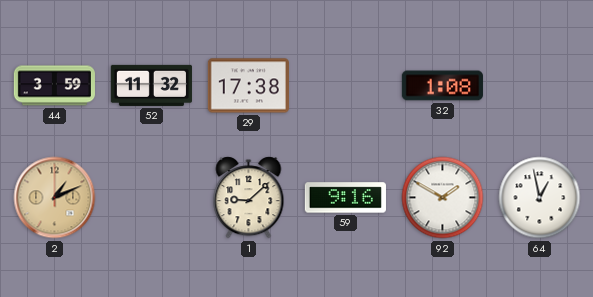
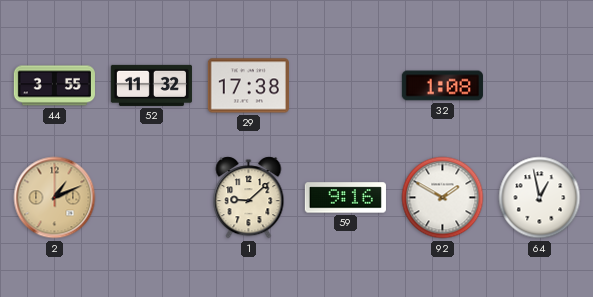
44: 3:59 -> 3:55 (54, 86)
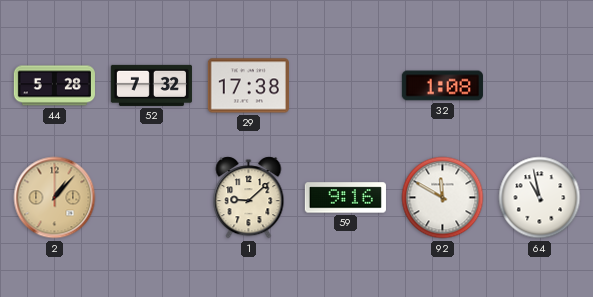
44: 3:55 -> 5:28 (54, 86)
52: 11:32 -> 7:32 (151, 85)
2: 1:11 -> 1:07 (55, 198)
92: 1:50 -> 11:50 (443, 198)
64: 12:58 -> 10:58 (540, 198)
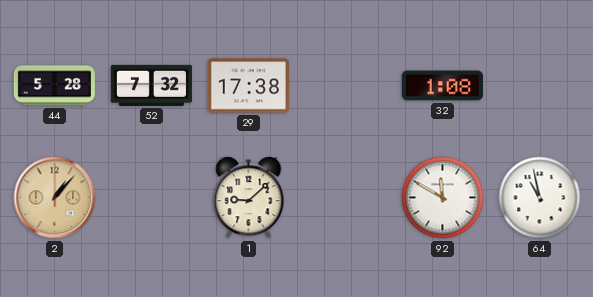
59: 9:16 -> none (345, 198)
